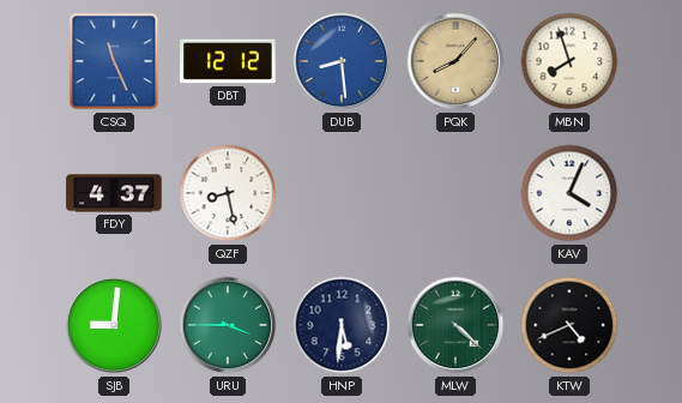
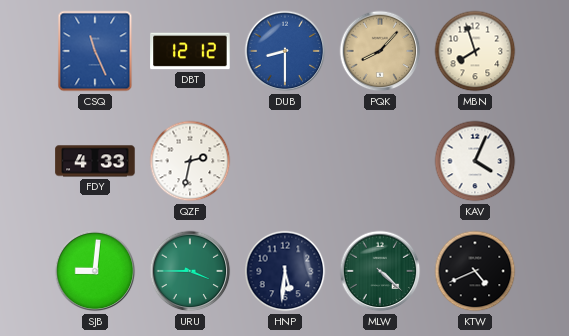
DUB: 8:29 -> 8:30 (285, 51)
FDY: 4:37 -> 4:33 (95, 161)
QZF: 8:28 -> 2:32 (190, 161)
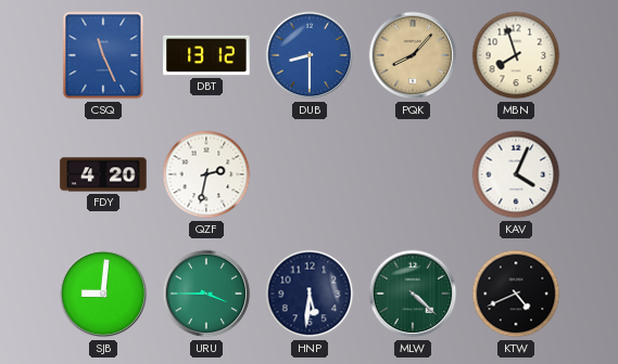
DBT: 12:12 -> 13:12 (206, 55)
FDY: 4:33 -> 4:20 (103, 174)
